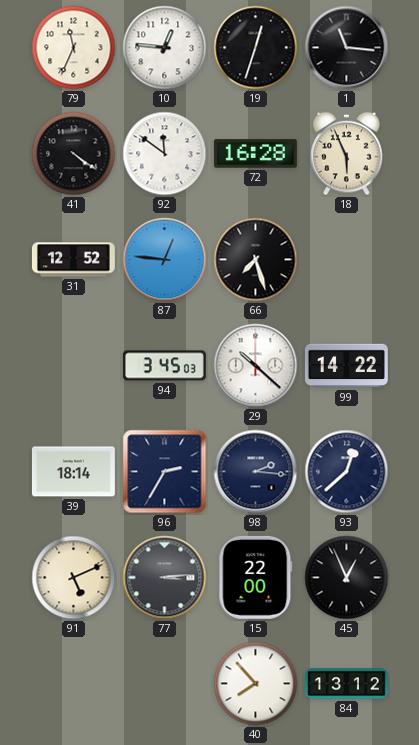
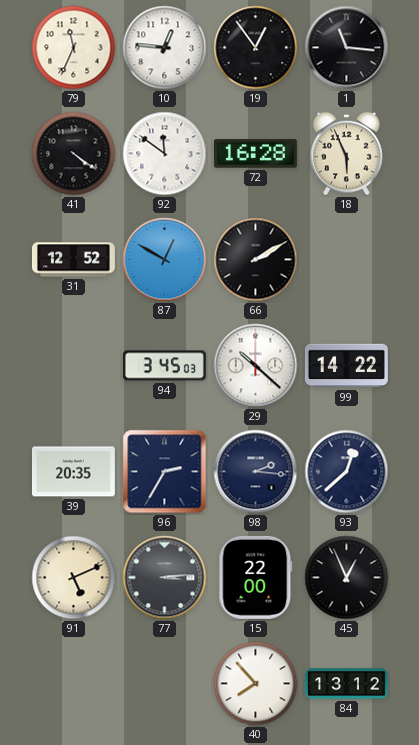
19: 12:33 -> 12:54 (256, 48)
87: 12:46 -> 12:50 (165, 260)
66: 7:27 -> 2:10 (256, 260)
39: 18:14 -> 20:35 (73, 472)
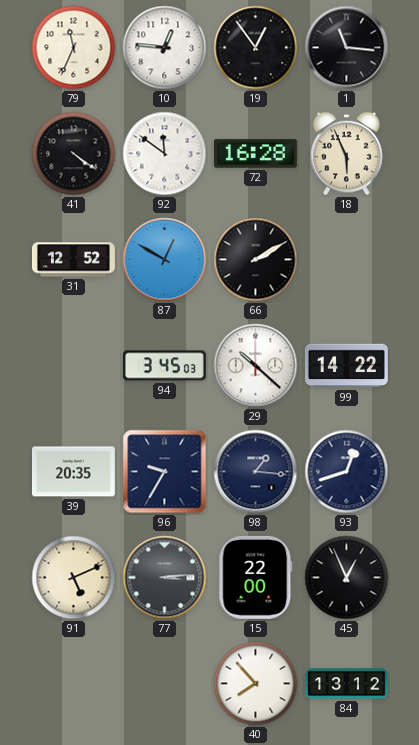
96: 2:35 -> 9:35 (165, 472)
98: 2:16 -> 1:16 (256, 472)
93: 12:38 -> 12:42 (347, 472)
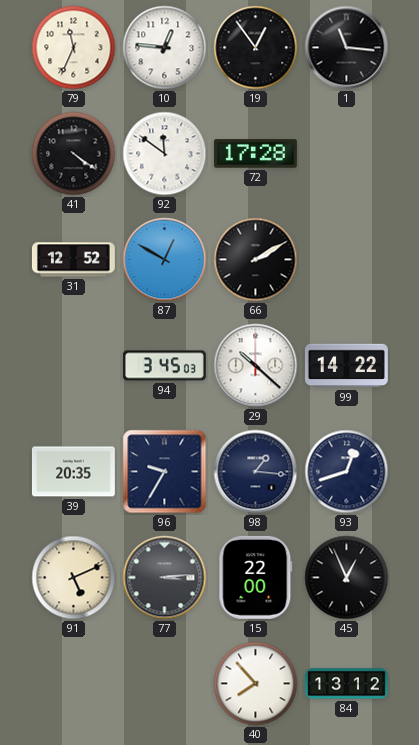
72: 16:28 -> 17:28 (255, 154)
18: 5:56 -> none (347, 154)
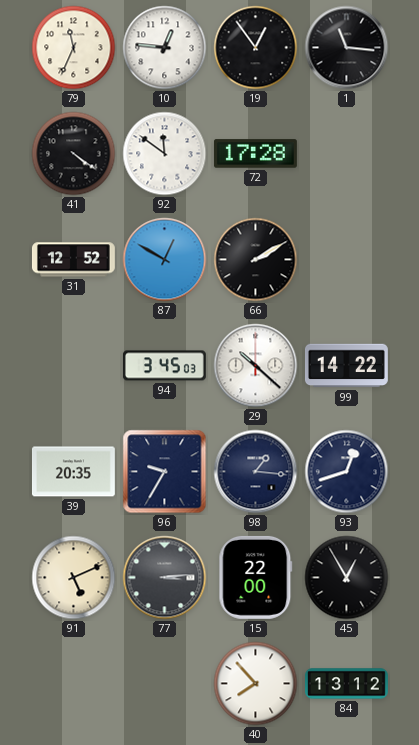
45: 12:56 -> 12:55 (347, 578)
